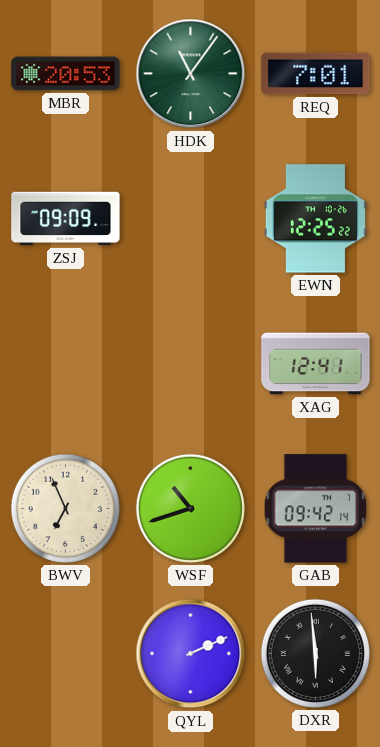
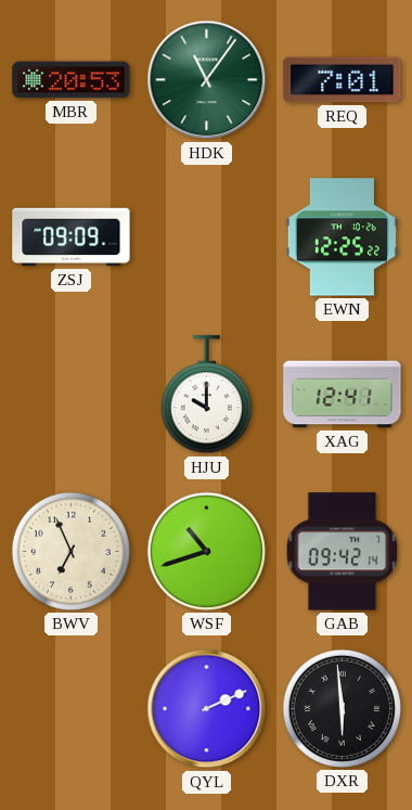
HJU: none -> 10:00 (206, 395)
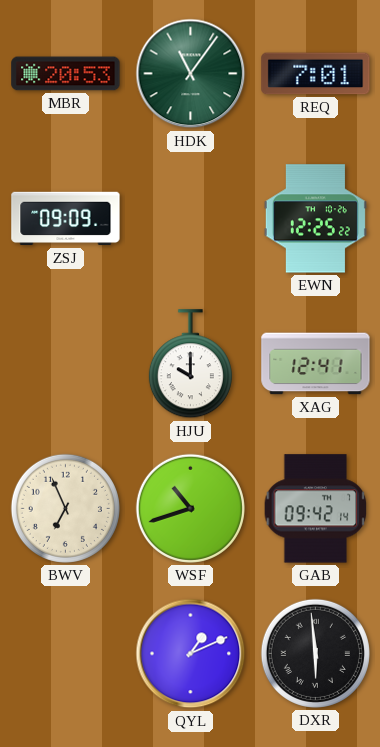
QYL: 2:11 -> 1:11 (191, 654)
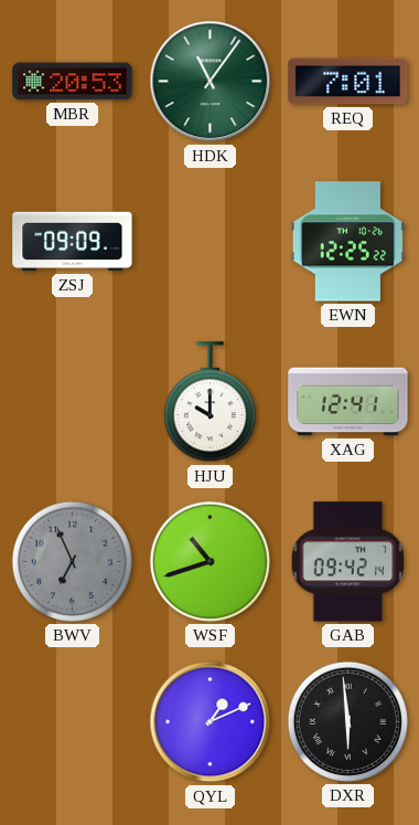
BWV dial: cream -> grey (72, 561)
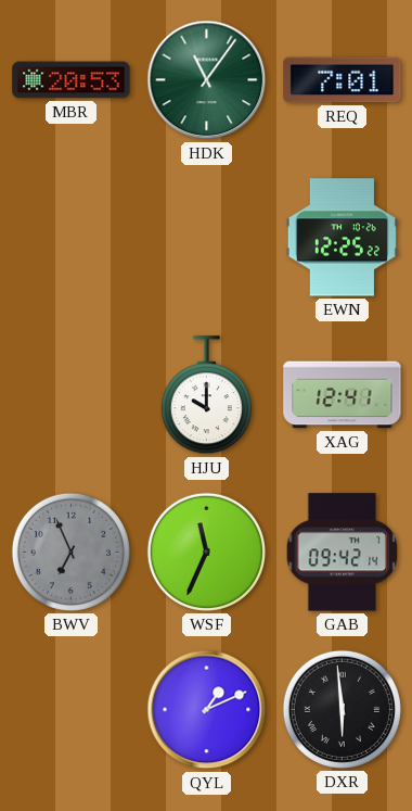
ZSJ: 09:09 -> none (73, 242)
WSF: 10:42 -> 11:34 (206, 552)
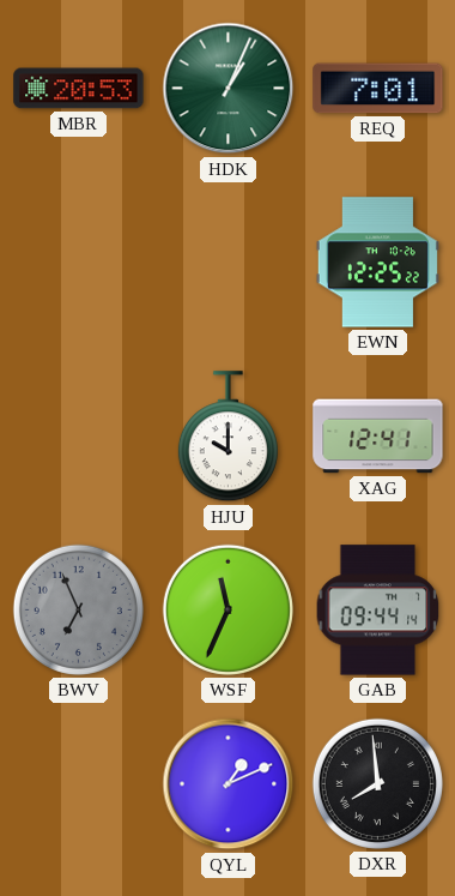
HDK: 11:06 -> 1:04 (229, 89)
GAB: 09:42 -> 09:44 (378, 611)
DXR: 5:59 -> 7:59 (377, 783)
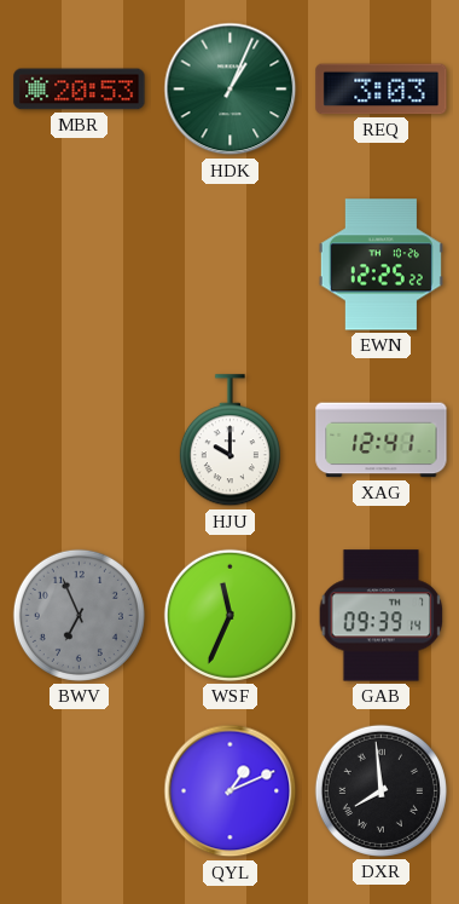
REQ: 7:01 -> 3:03 (382, 90)
GAB: 09:44 -> 09:39 (382, 616)
